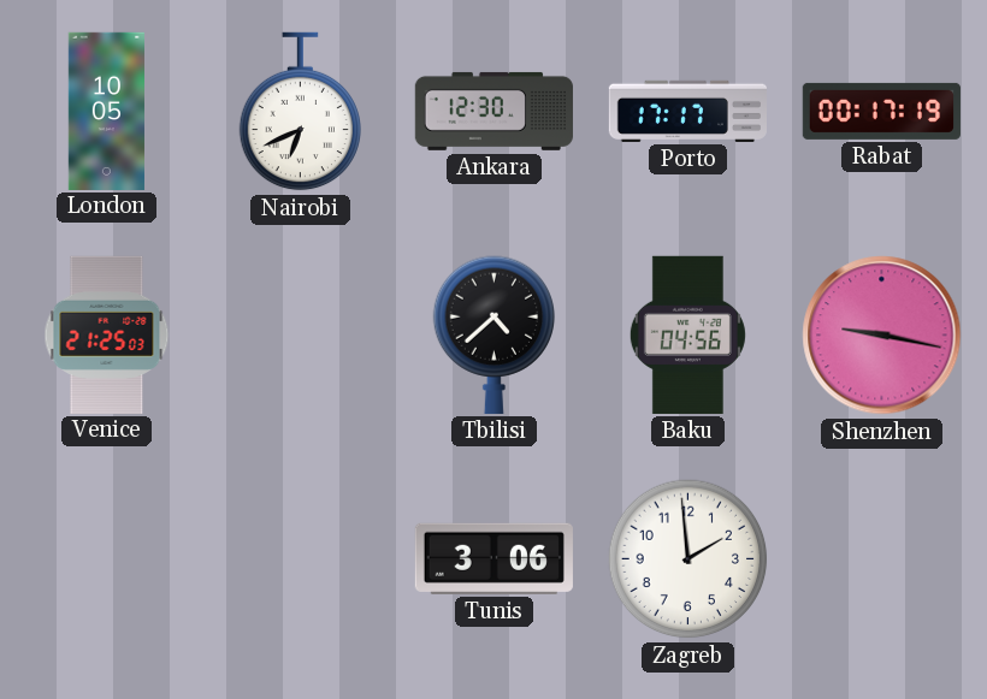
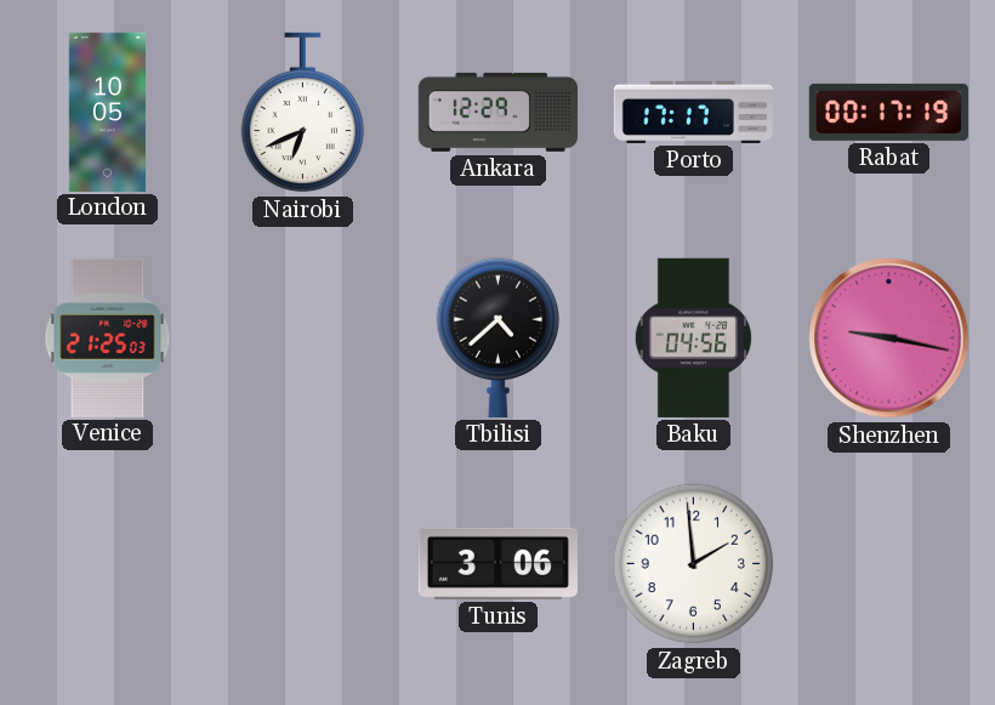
Ankara: 12:30 -> 12:29 (497, 112)
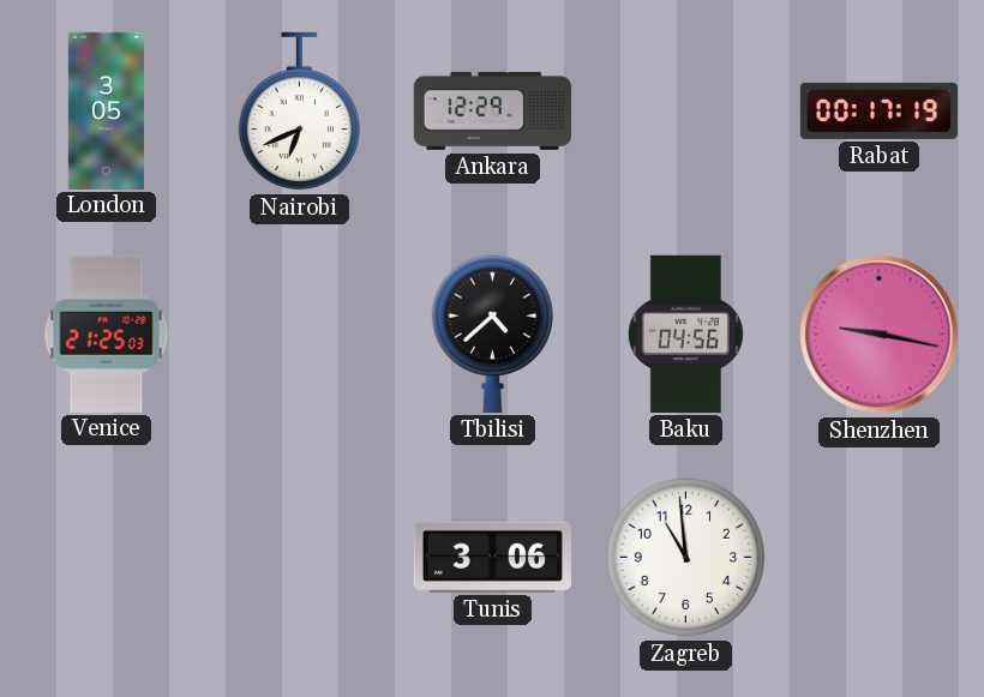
London: 10:05 -> 3:05 (106, 110)
Porto: 17:17 -> none (693, 112)
Zagreb: 1:59 -> 10:59 (686, 558)
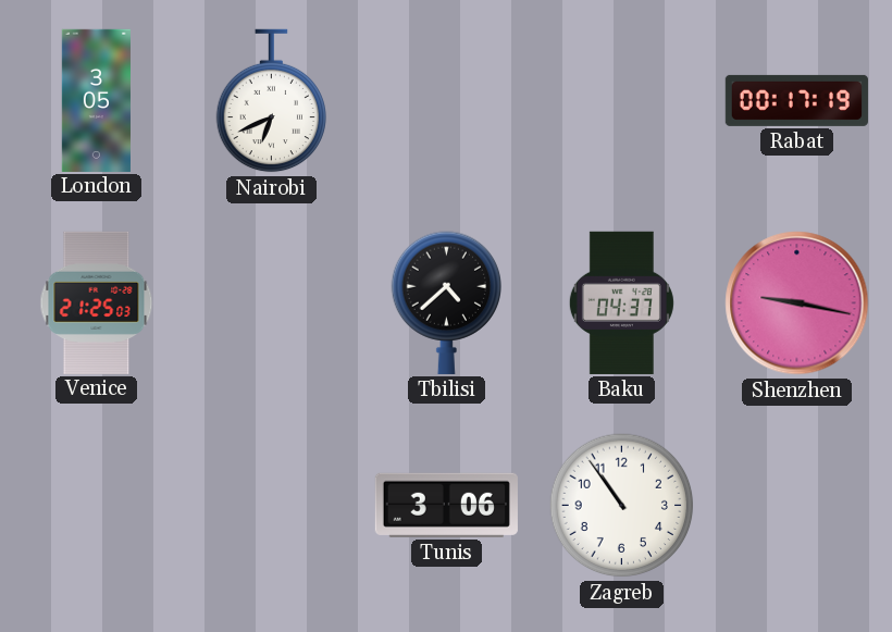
Ankara: 12:29 -> none (492, 110)
Baku: 04:56 -> 04:37 (621, 302)
Zagreb: 10:59 -> 10:54 (622, 506)
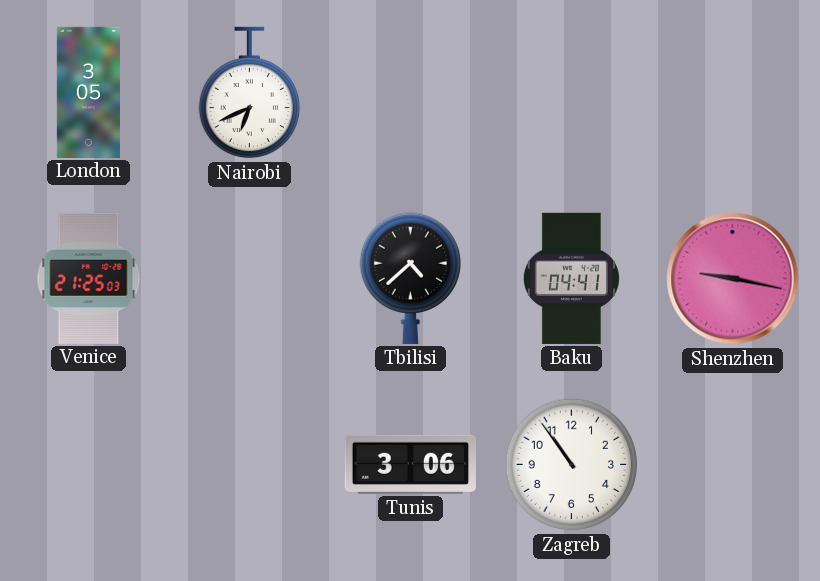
Rabat: 00:17 -> none (796, 100)
Baku: 04:37 -> 04:41 (571, 278)
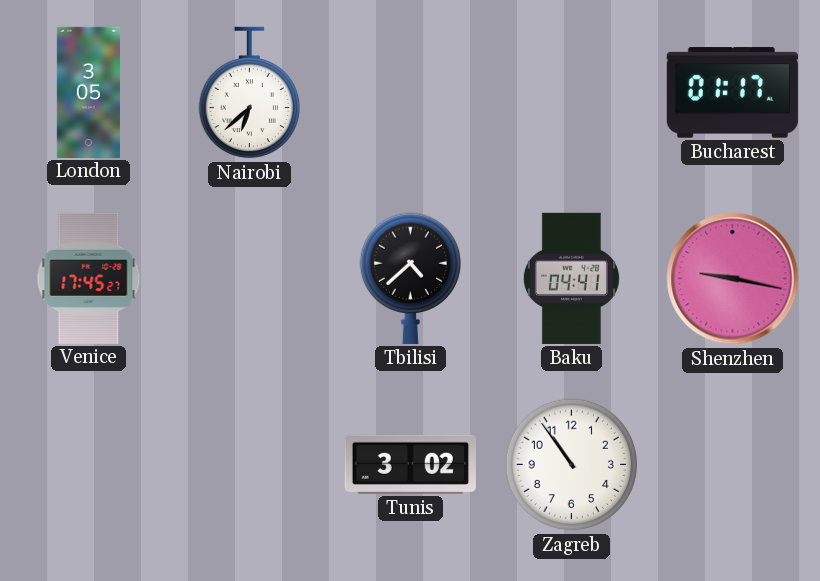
Nairobi: 6:41 -> 6:38 (249, 93)
Bucharest: none -> 01:17 (732, 93)
Venice: 21:25 -> 17:45 (89, 278)
Tunis: 3:06 -> 3:02 (410, 464)
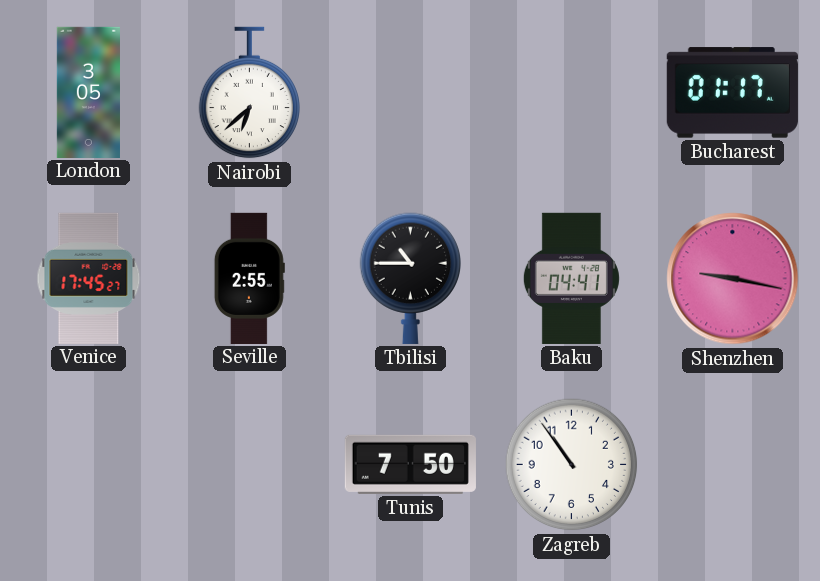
Seville: none -> 2:55 (249, 278)
Tbilisi: 4:38 -> 10:45 (410, 278)
Tunis: 3:02 -> 7:50 (410, 464)
